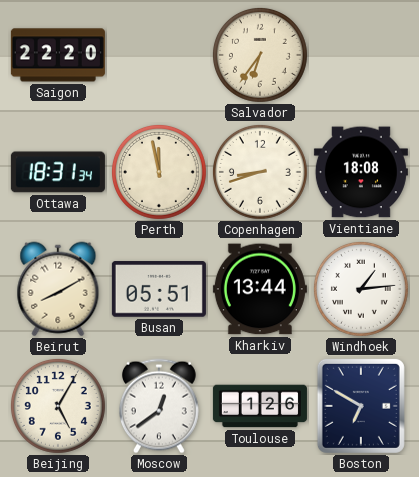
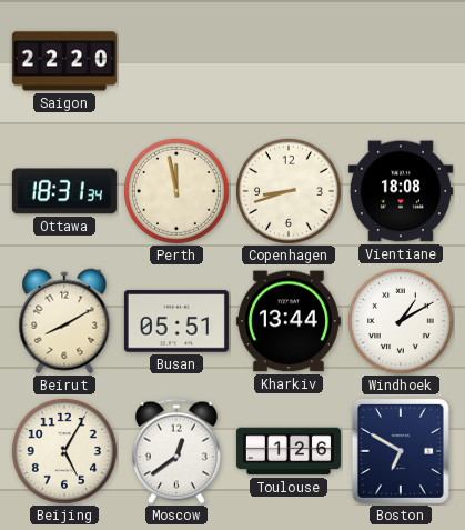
Salvador: 6:36 -> none (260, 55)
Windhoek: 1:14 -> 1:10 (401, 321)
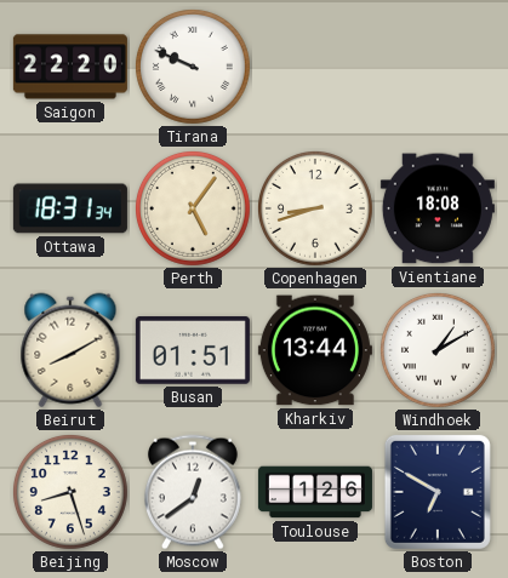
Tirana: none -> 9:49 (193, 67)
Perth: 11:58 -> 5:06 (193, 208)
Busan: 05:51 -> 01:51 (193, 350)
Beijing: 5:05 -> 8:27 (70, 492)
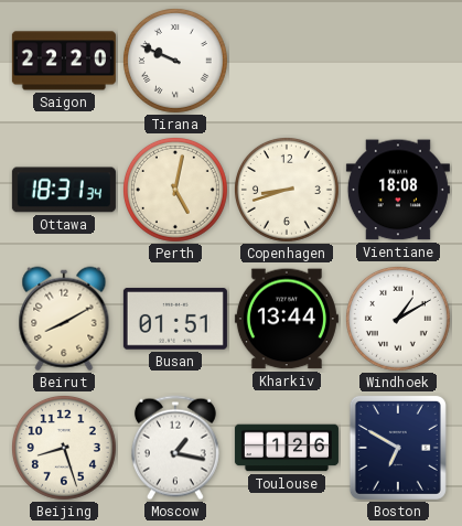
Perth: 5:06 -> 5:02 (175, 190)
Moscow: 12:39 -> 1:17 (175, 448)
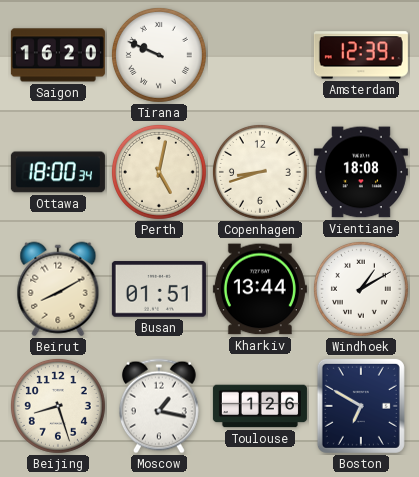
Saigon: 22:20 -> 16:20 (58, 55)
Amsterdam: none -> 12:39 (361, 55)
Ottawa: 18:31 -> 18:00 (58, 172)
